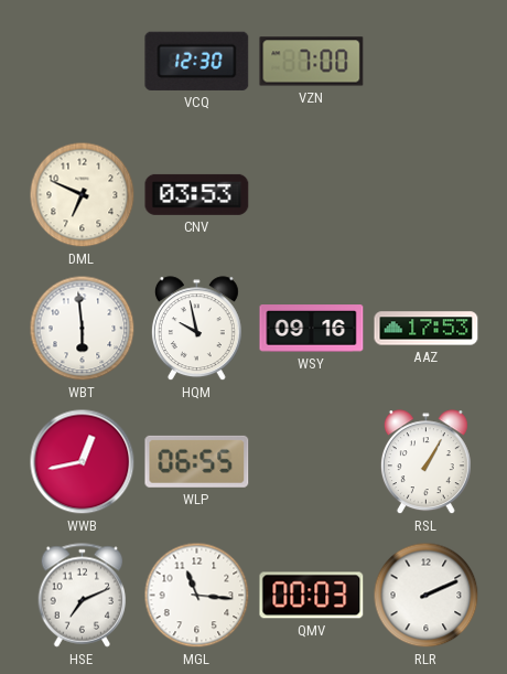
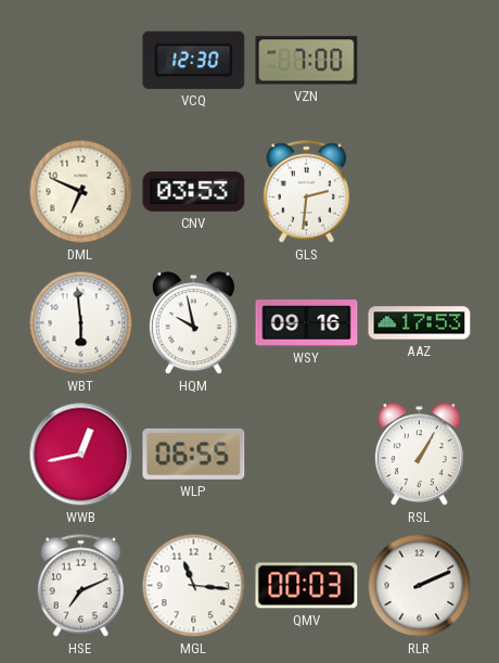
GLS: none -> 2:31 (307, 192)
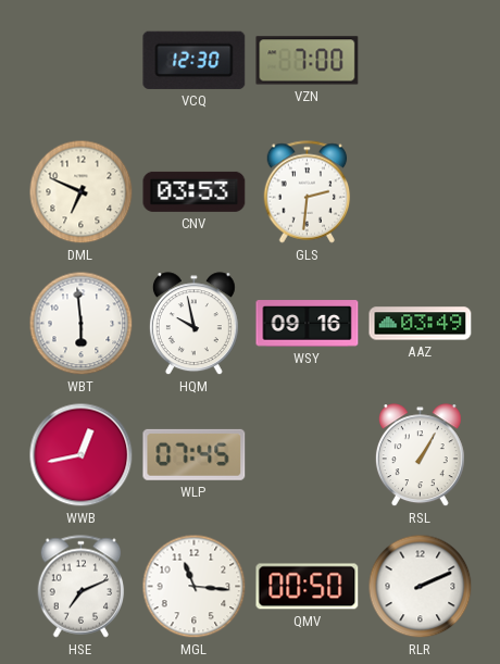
AAZ: 17:53 -> 03:49 (421, 324)
WLP: 06:55 -> 07:45 (195, 454)
QMV: 00:03 -> 00:50 (308, 587)
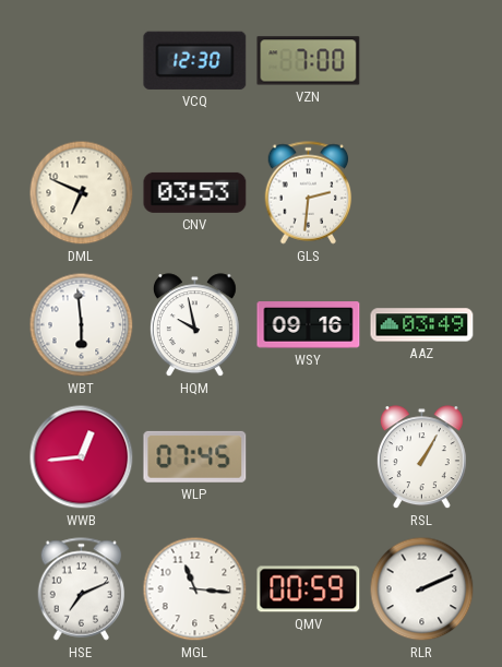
WWB: 12:43 -> 12:44 (82, 457)
QMV: 00:50 -> 00:59 (309, 589)
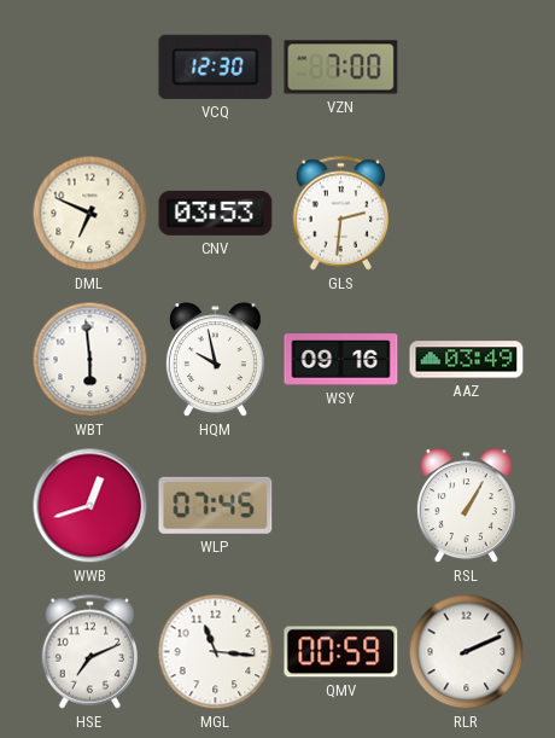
WWB: 12:44 -> 12:42 (90, 506)
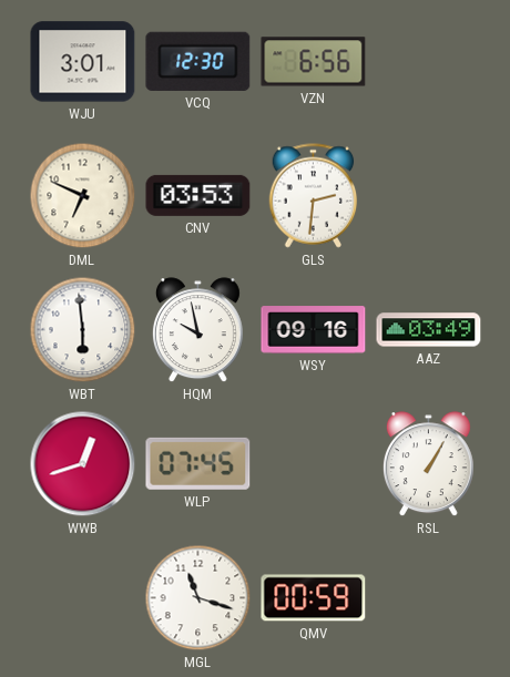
WJU: none -> 3:01 (83, 62)
VZN: 7:00 -> 6:56 (314, 62)
HSE: 7:11 -> none (90, 652)
MGL: 11:16 -> 11:18 (198, 598)
RLR: 2:11 -> none (467, 652)
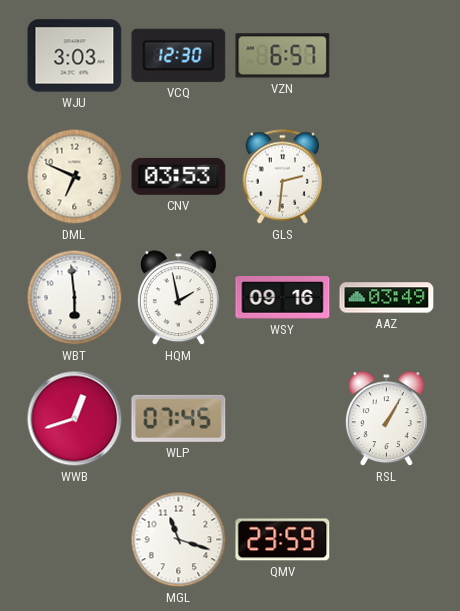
WJU: 3:01 -> 3:03 (75, 56)
VZN: 6:56 -> 6:57 (283, 56)
HQM: 9:58 -> 1:58 (178, 298)
QMV: 00:59 -> 23:59 (283, 540)
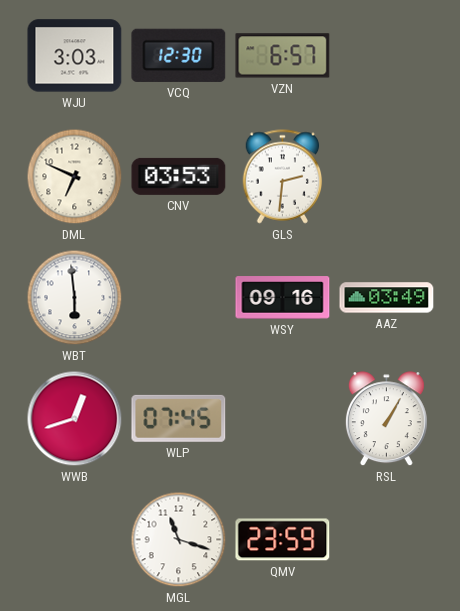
HQM: 1:58 -> none (178, 298)
